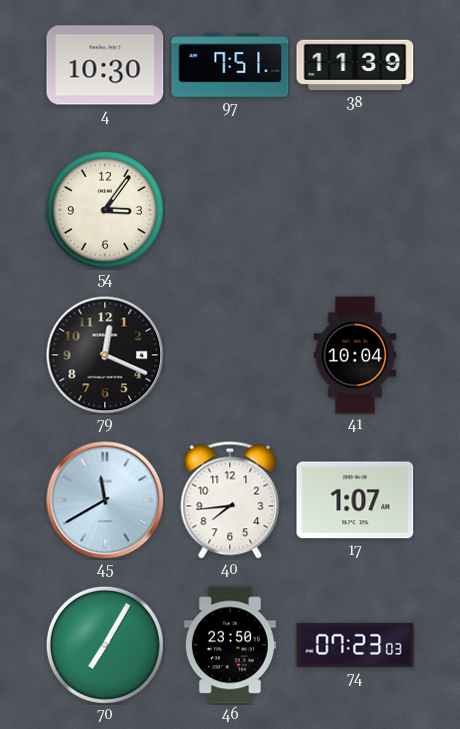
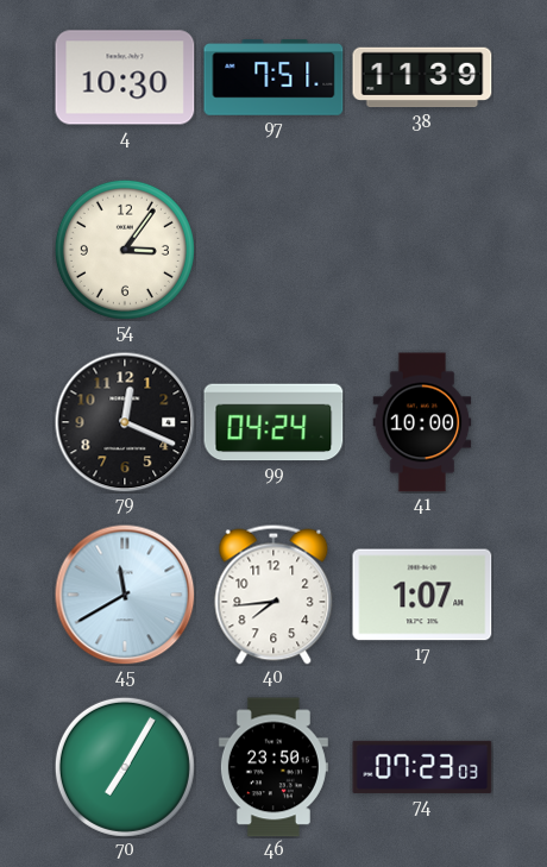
99: none -> 04:24 (273, 422)
41: 10:04 -> 10:00 (422, 422)
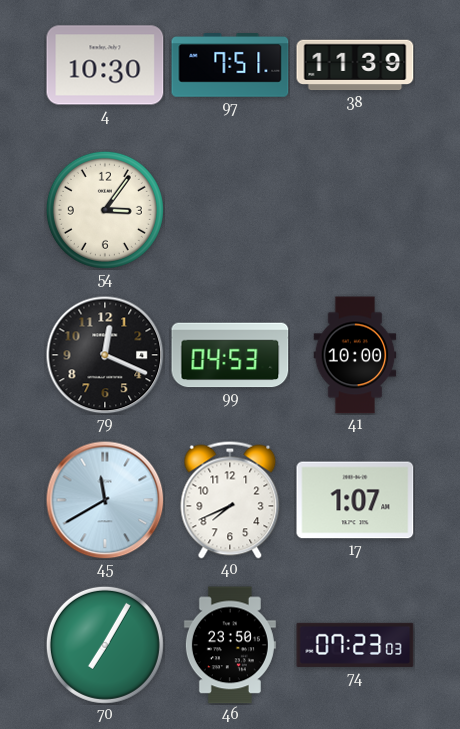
99: 04:24 -> 04:53 (230, 355)
40: 7:44 -> 7:41 (230, 500)
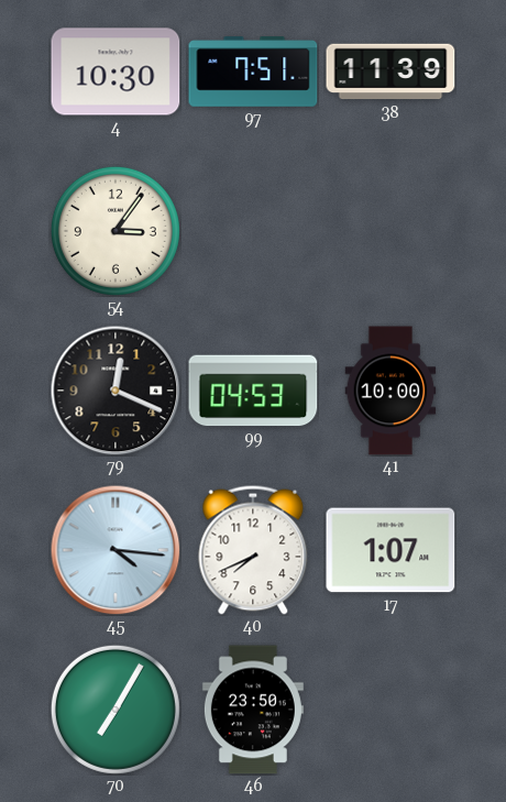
45: 11:40 -> 4:16 (116, 550)
74: 07:23 -> none (355, 645)
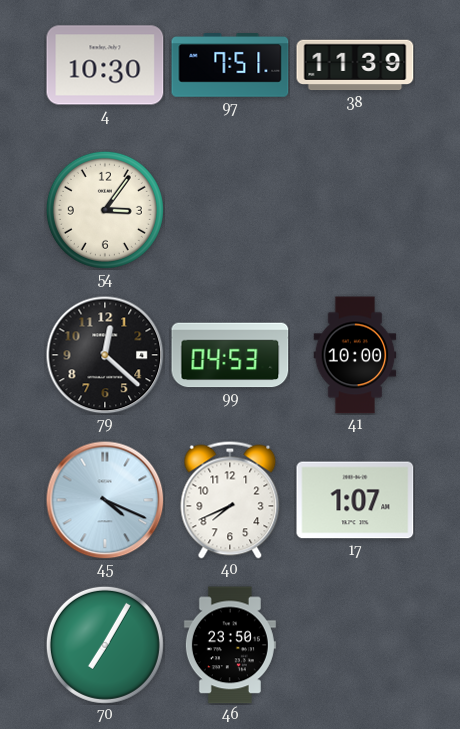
79: 12:19 -> 12:22 (105, 355)
45: 4:16 -> 4:19 (105, 500)
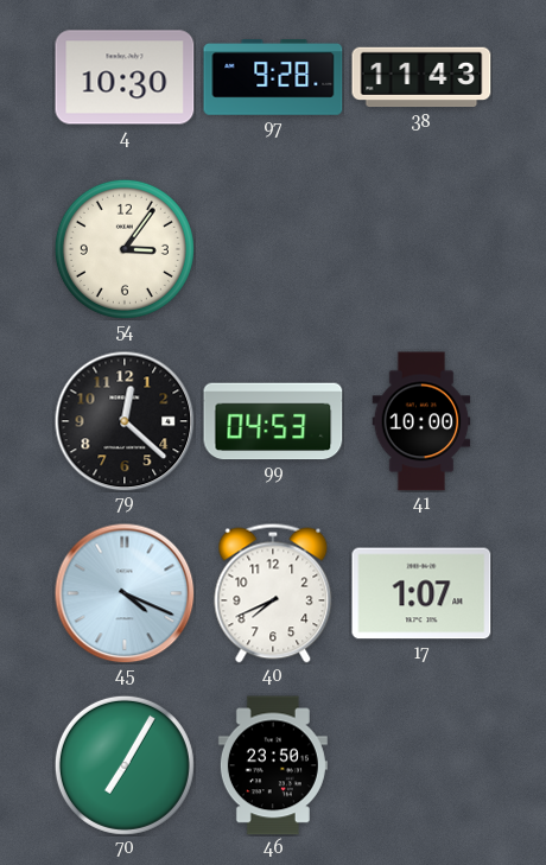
97: 7:51 -> 9:28 (273, 77)
38: 11:39 -> 11:43 (421, 77)
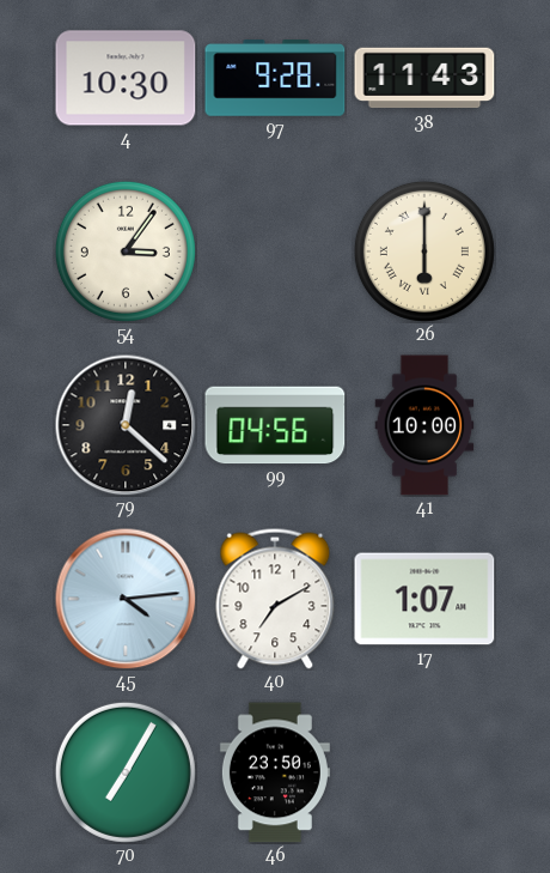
26: none -> 6:00 (424, 251)
99: 04:53 -> 04:56 (275, 425)
45: 4:19 -> 4:14 (126, 599)
40: 7:41 -> 7:10 (275, 599)
